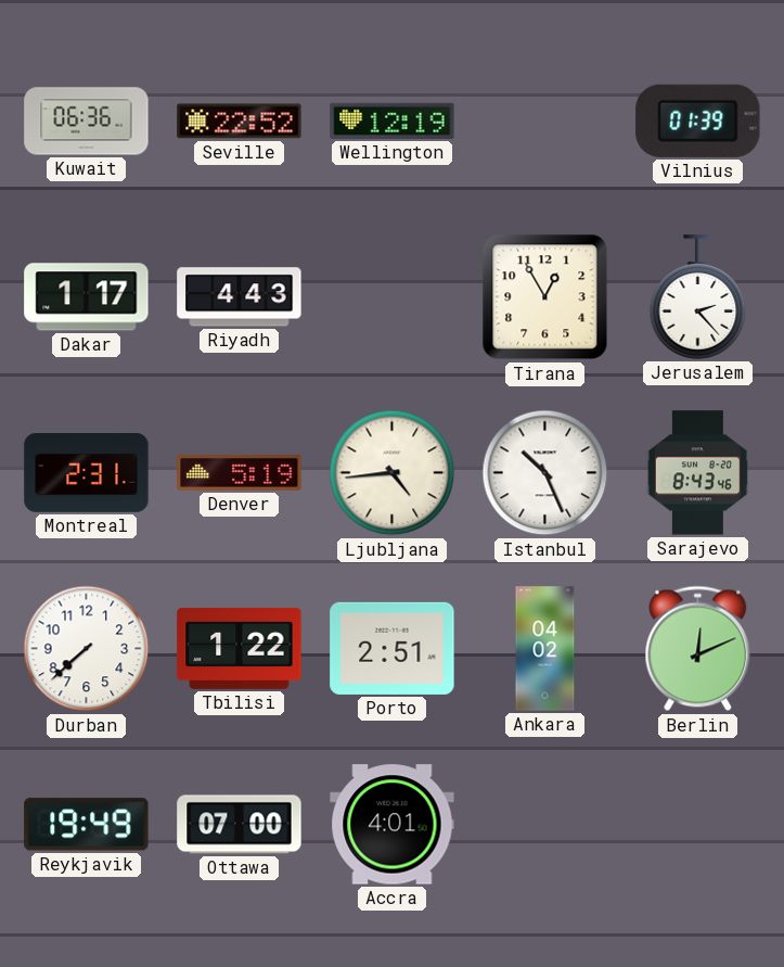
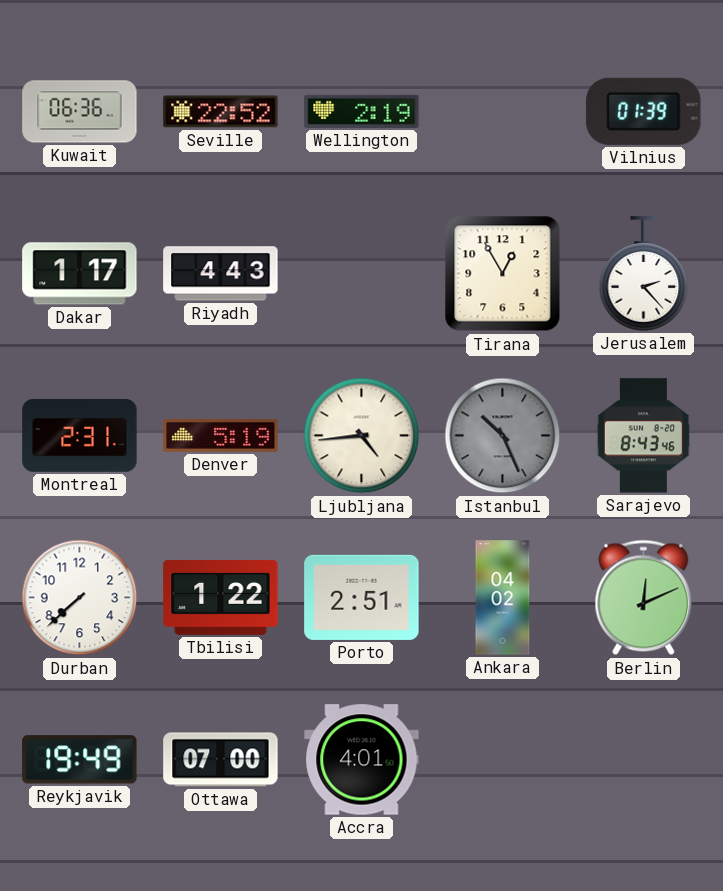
Wellington: 12:19 -> 2:19 (362, 111)
Istanbul dial: white -> grey (503, 436)
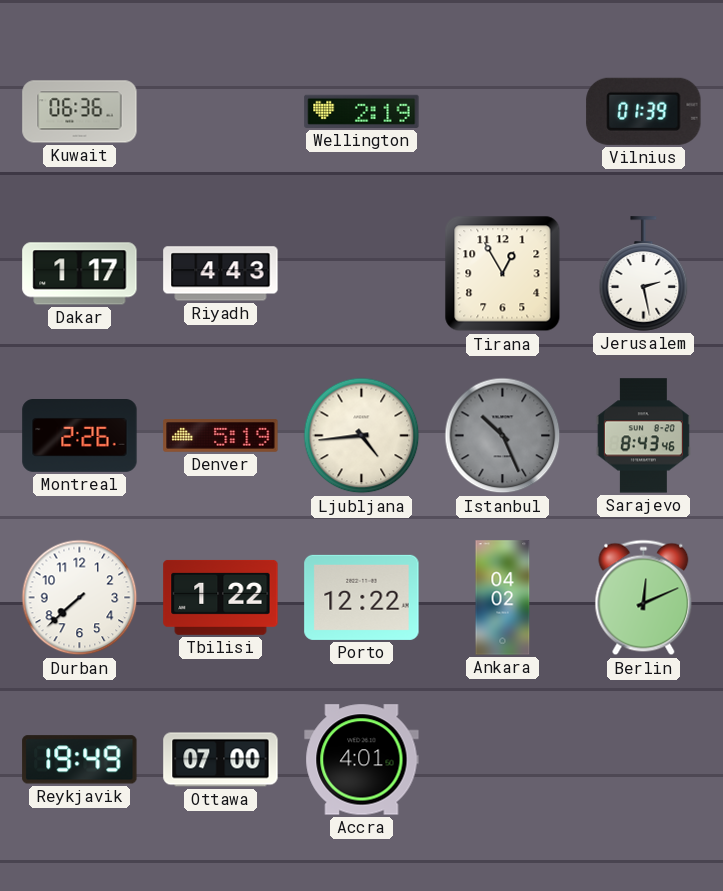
Seville: 22:52 -> none (221, 112)
Jerusalem: 2:23 -> 2:28 (644, 274)
Montreal: 2:31 -> 2:26 (80, 436)
Porto: 2:51 -> 12:22 (362, 597)
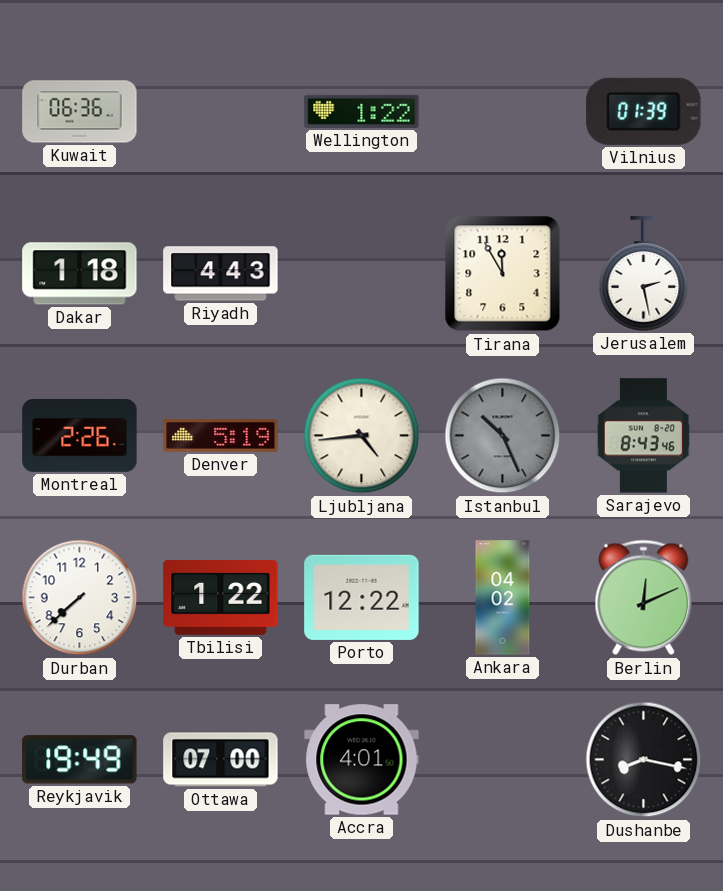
Wellington: 2:19 -> 1:22 (362, 111)
Dakar: 1:17 -> 1:18 (80, 274)
Tirana: 12:55 -> 11:55 (503, 274)
Dushanbe: none -> 8:17 (644, 760)
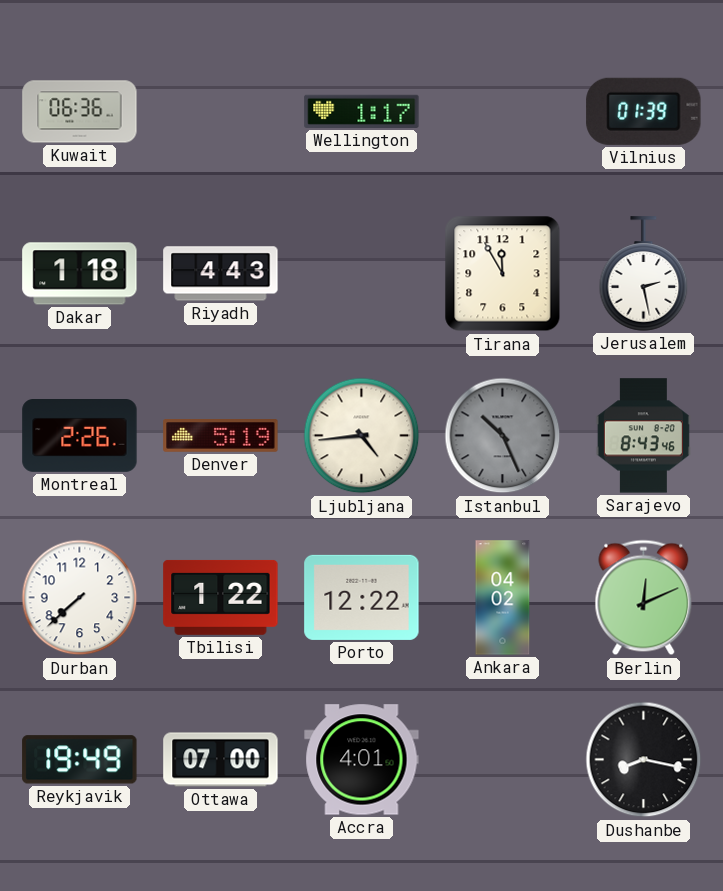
Wellington: 1:22 -> 1:17 (362, 111)
